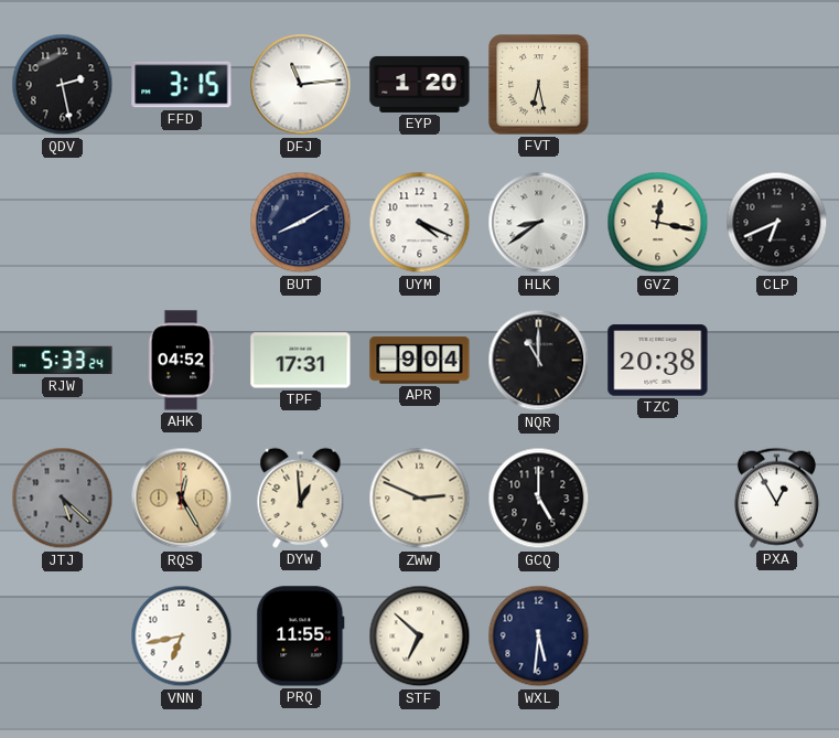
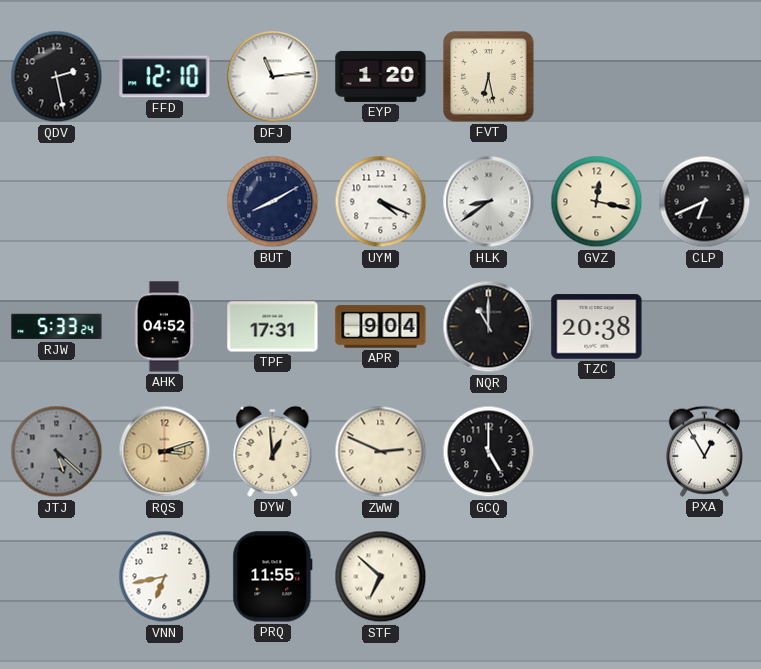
FFD: 3:15 -> 12:10 (165, 77)
RQS: 12:25 -> 3:12 (165, 452)
WXL: 5:31 -> none (539, 637)
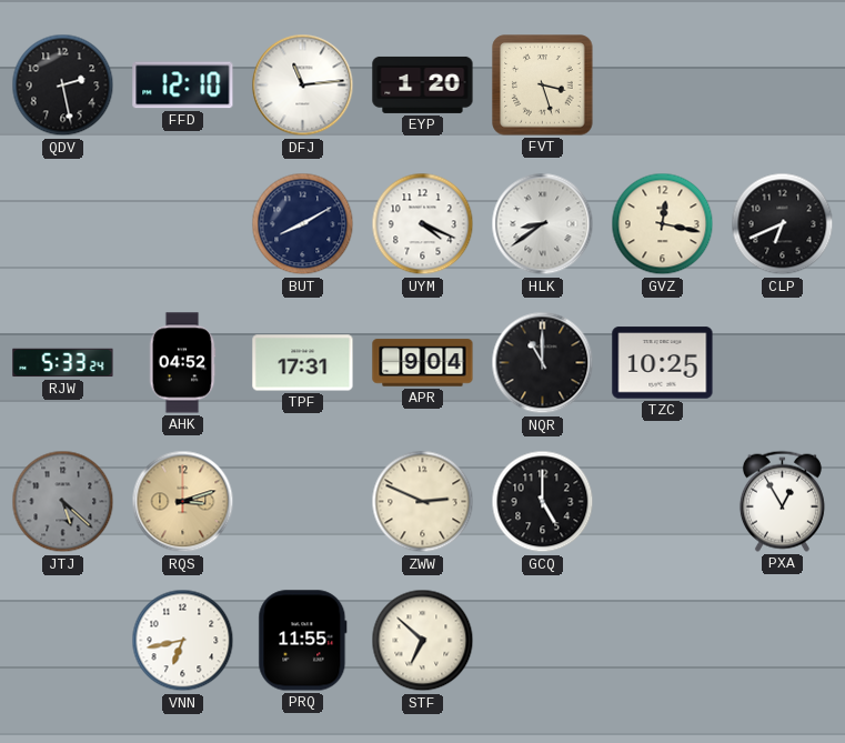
FVT: 6:28 -> 3:27 (543, 86)
TZC: 20:38 -> 10:25 (663, 363)
DYW: 12:59 -> none (273, 451)
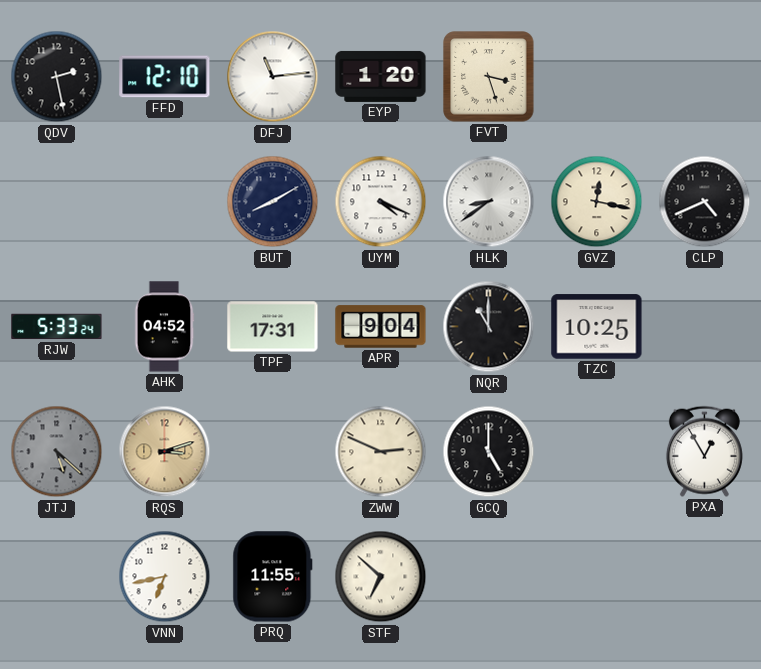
CLP: 6:41 -> 4:41 (705, 202)
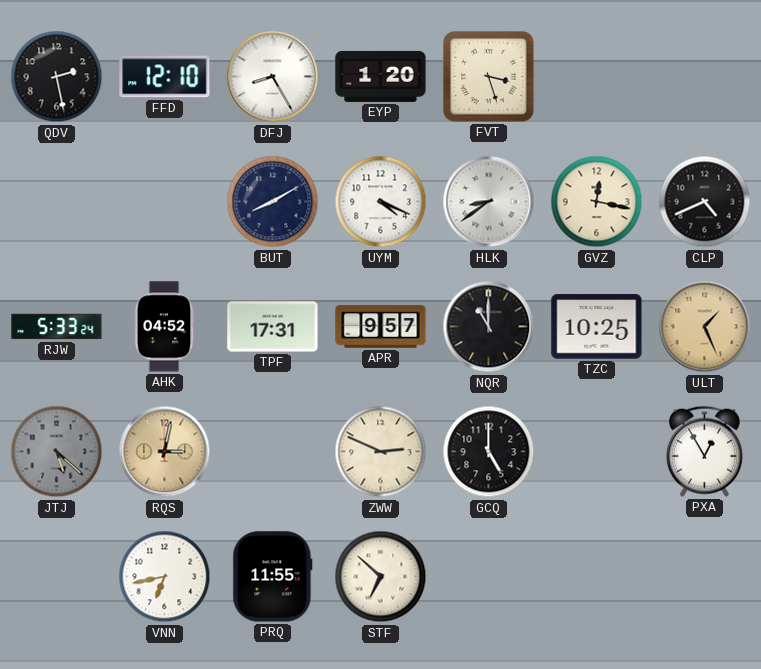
DFJ: 11:14 -> 8:25 (273, 77)
APR: 9:04 -> 9:57 (381, 327)
ULT: none -> 1:26 (705, 327)
RQS: 3:12 -> 3:02 (165, 452)
